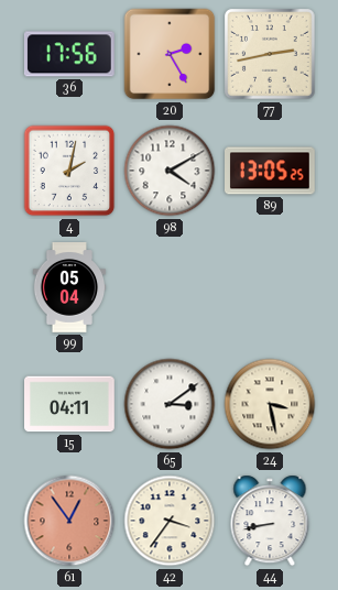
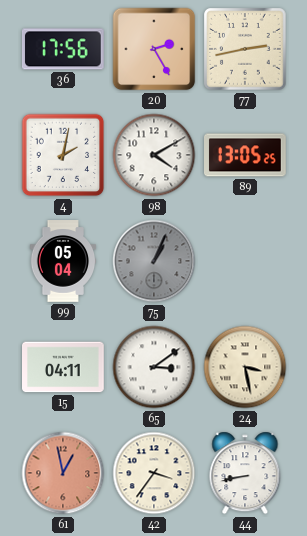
75: none -> 1:04 (154, 261)
61: 12:54 -> 12:58 (63, 473)
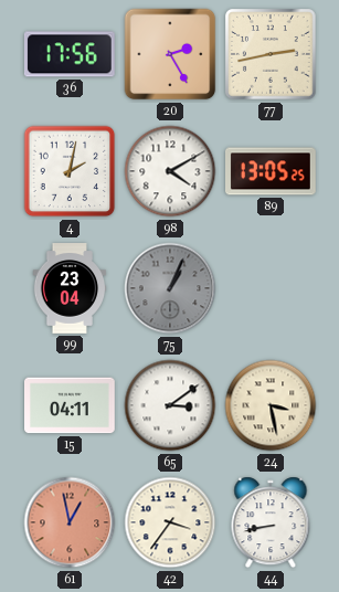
99: 05:04 -> 23:04 (70, 288)
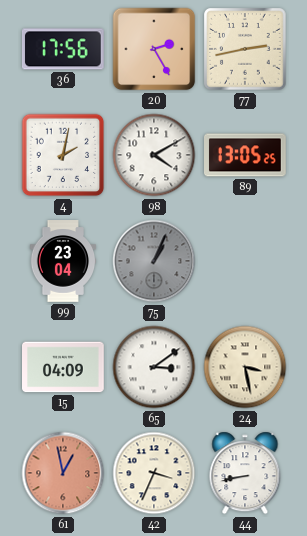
15: 04:11 -> 04:09 (63, 367)
42: 3:36 -> 3:34 (154, 473)
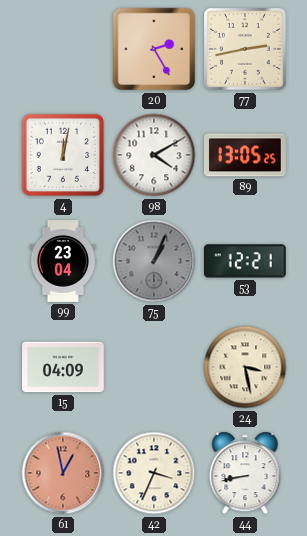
36: 17:56 -> none (63, 49)
4: 2:02 -> 12:02 (63, 155)
53: none -> 12:21 (246, 261)
65: 3:09 -> none (154, 367)
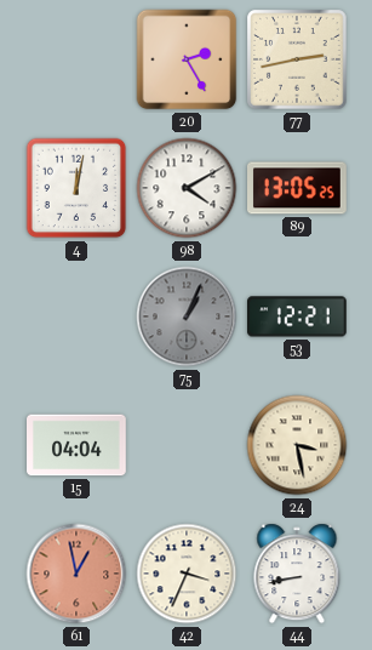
99: 23:04 -> none (63, 261)
15: 04:09 -> 04:04 (76, 445)
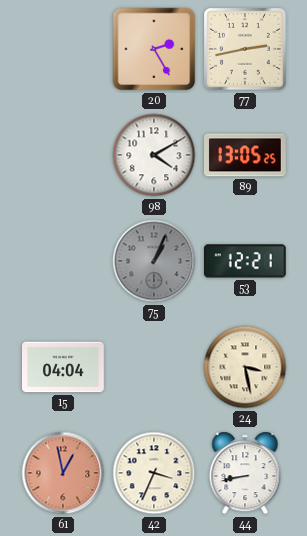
4: 12:02 -> none (76, 188)
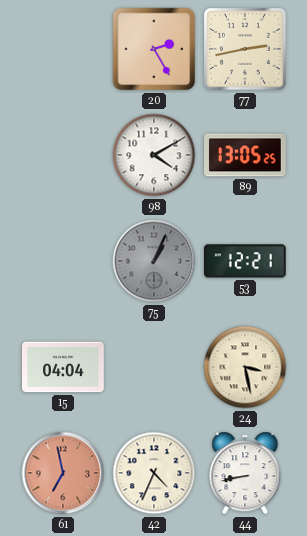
61: 12:58 -> 6:58 (63, 473)
42: 3:34 -> 4:34 (154, 473)
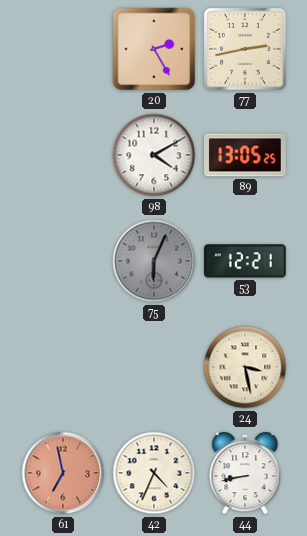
75: 1:04 -> 6:04 (154, 261)
15: 04:04 -> none (63, 367)
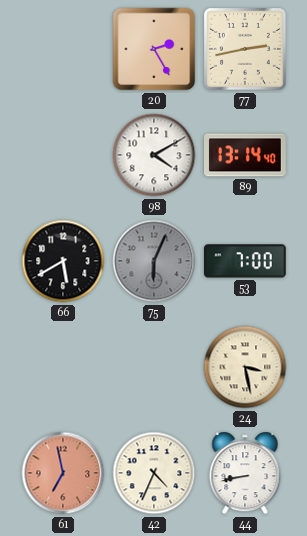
89: 13:05 -> 13:14 (246, 155)
66: none -> 5:40 (63, 261)
53: 12:21 -> 7:00 (246, 261)
